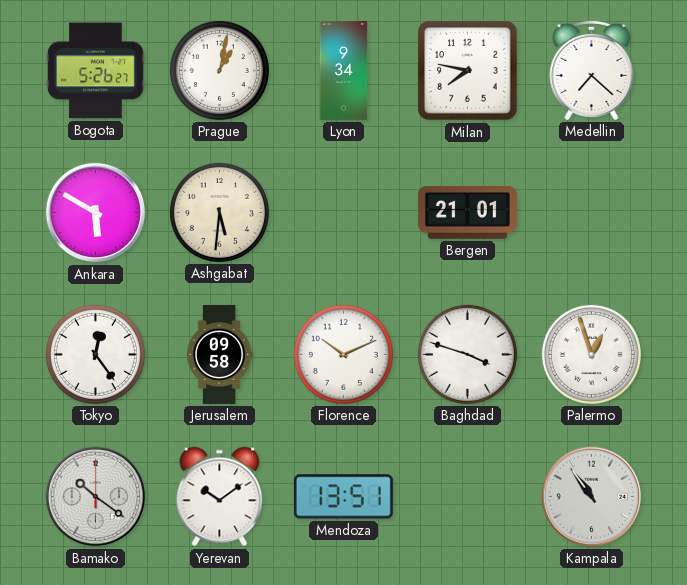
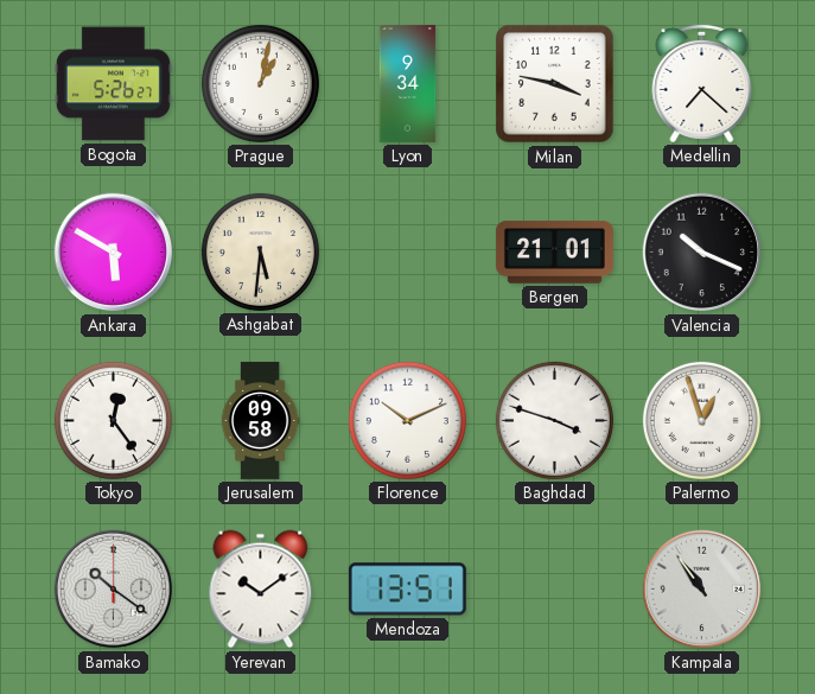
Milan: 7:47 -> 3:47 (555, 84)
Valencia: none -> 10:19 (702, 253)
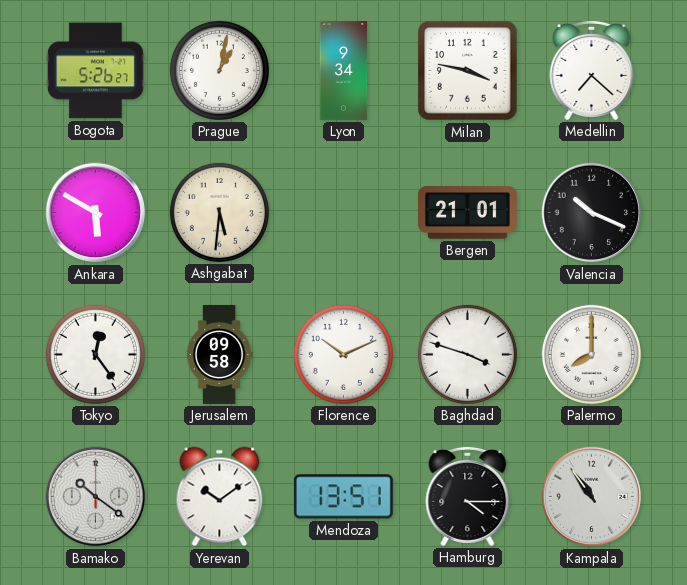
Palermo: 12:57 -> 8:00 (591, 354)
Hamburg: none -> 4:15 (468, 496)
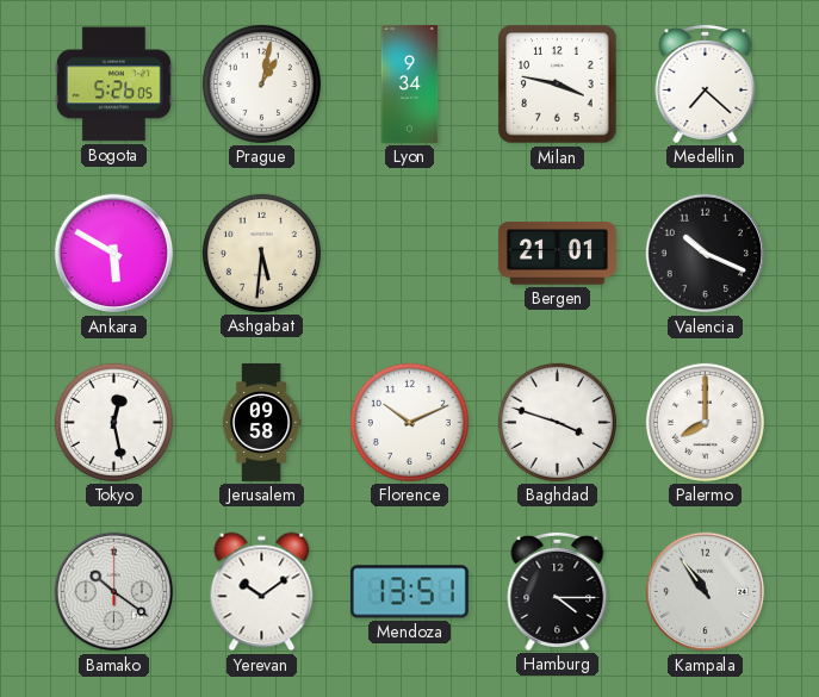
Bogota: 5:26:27 -> 5:26:05 (113, 85)
Tokyo: 12:24 -> 12:28 (113, 422)
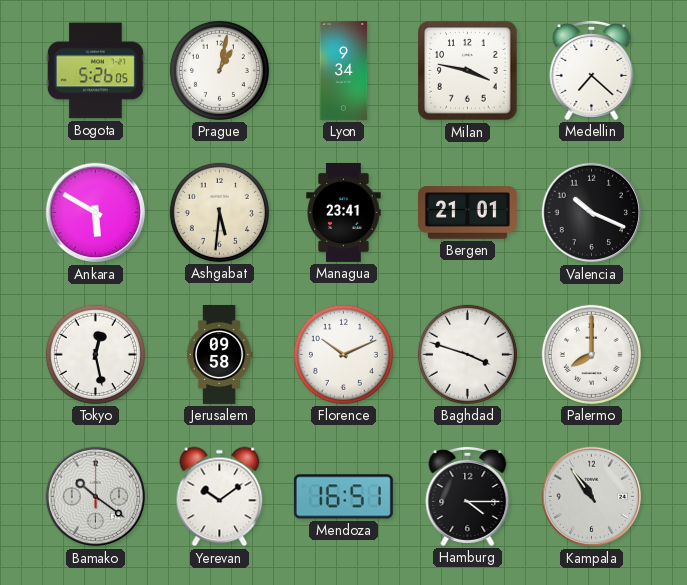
Managua: none -> 23:41 (344, 212)
Mendoza: 13:51 -> 16:51 (343, 497)
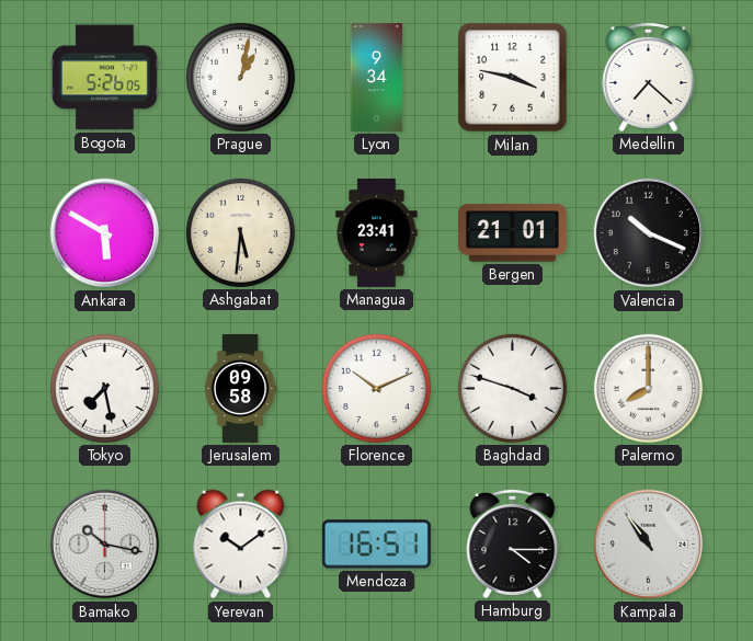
Tokyo: 12:28 -> 7:28 (104, 388)
Bamako: 10:21 -> 10:17 (105, 545)
